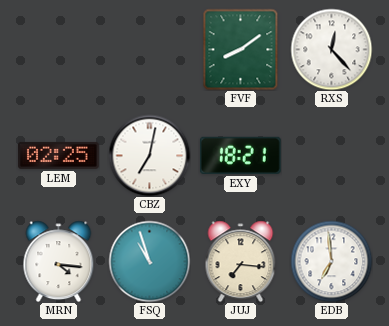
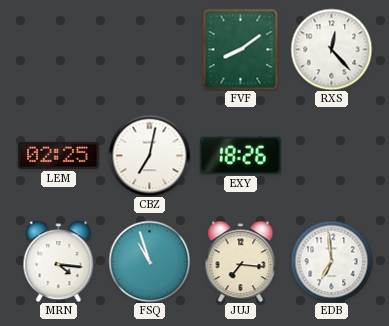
EXY: 18:21 -> 18:26 (240, 155)
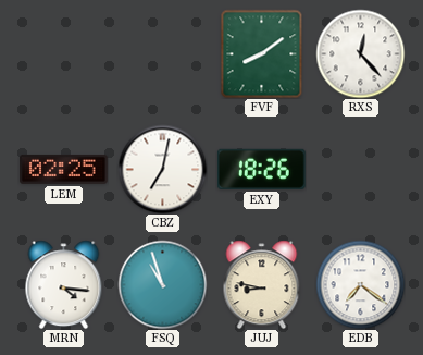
JUJ: 7:16 -> 8:47 (262, 284)
EDB: 6:59 -> 7:21 (360, 284)
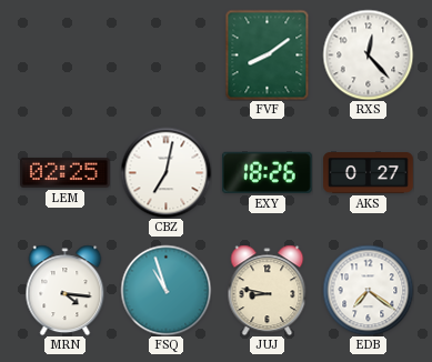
AKS: none -> 0:27 (369, 173)
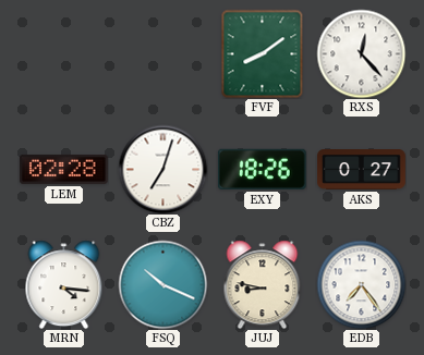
LEM: 02:25 -> 02:28 (63, 169)
CBZ: 7:02 -> 7:03 (162, 169)
FSQ: 10:57 -> 10:19 (162, 284)
EDB: 7:21 -> 7:24 (361, 284)
